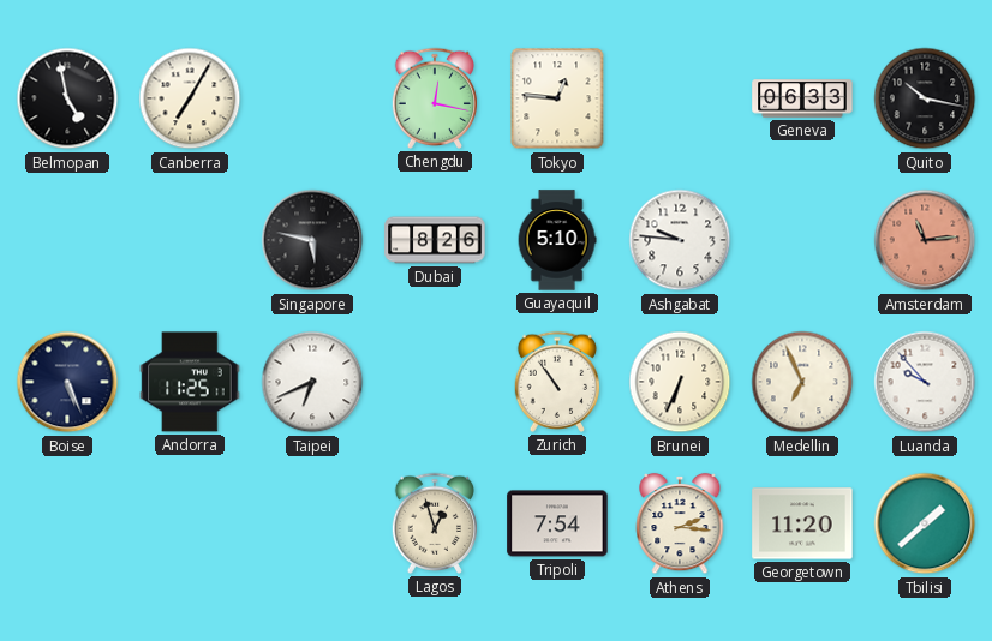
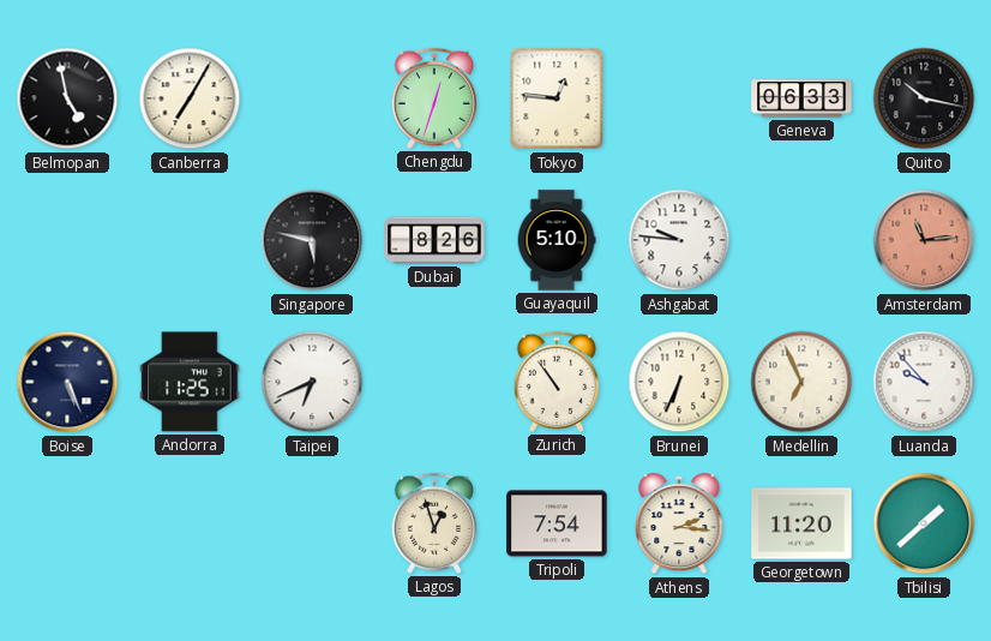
Chengdu: 12:17 -> 12:33 (434, 98)
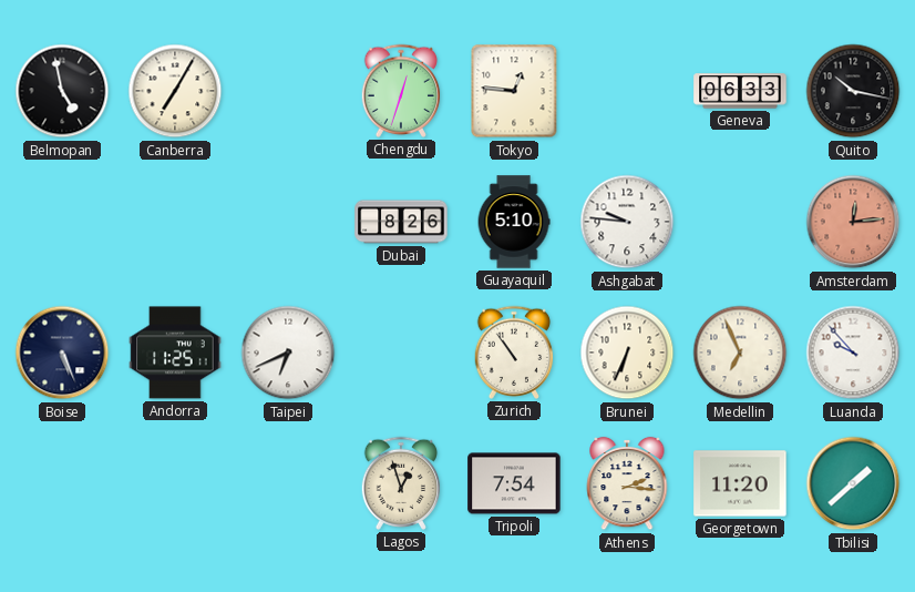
Singapore: 5:47 -> none (312, 240)
Amsterdam: 11:14 -> 12:14 (853, 222)
